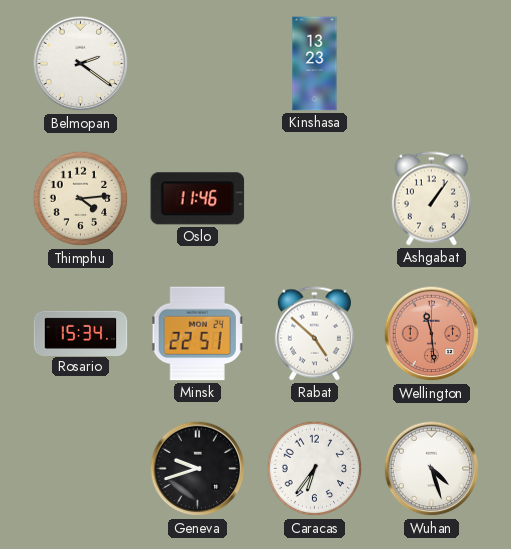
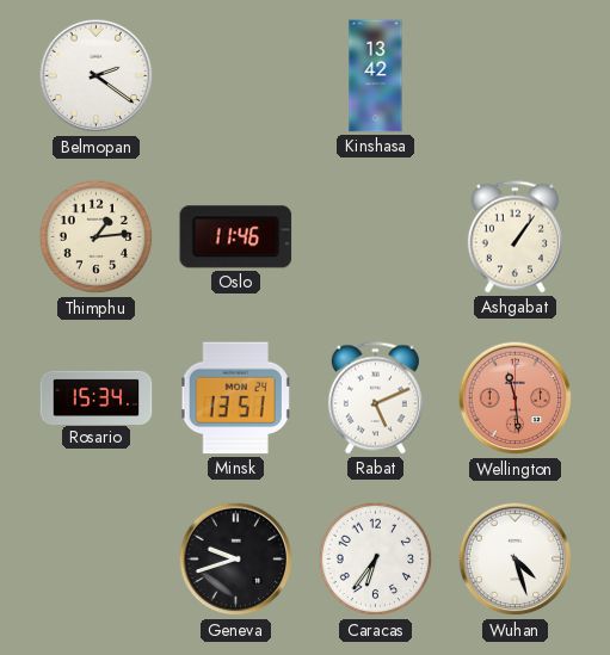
Kinshasa: 13:23 -> 13:42 (376, 76)
Thimphu: 4:14 -> 1:14 (97, 237)
Minsk: 22:51 -> 13:51 (236, 398)
Rabat: 4:52 -> 5:11 (375, 398)
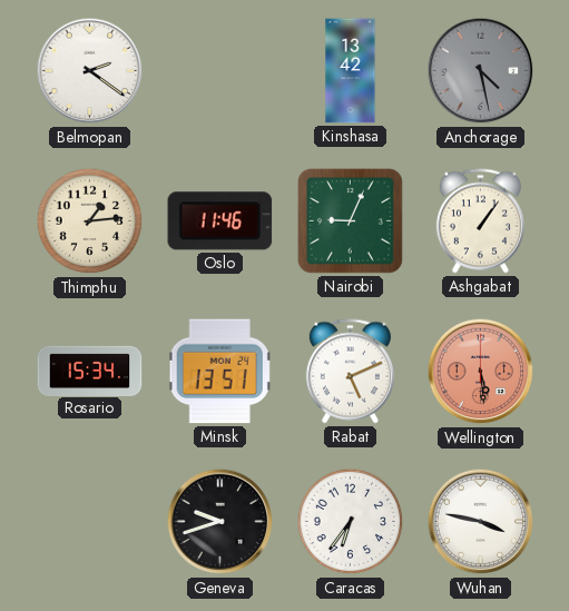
Anchorage: none -> 4:28 (481, 71)
Nairobi: none -> 9:04 (350, 220)
Wellington: 11:29 -> 5:29 (481, 372)
Wuhan: 4:27 -> 3:47 (481, 522)
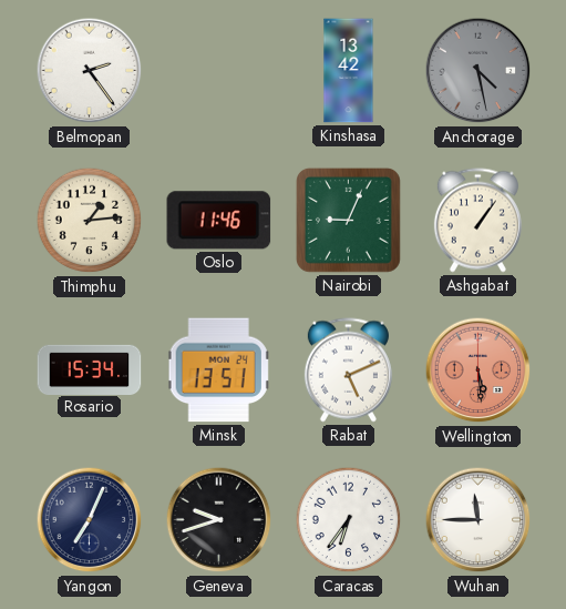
Belmopan: 2:21 -> 2:24 (90, 71)
Yangon: none -> 7:04 (90, 520)
Wuhan: 3:47 -> 11:45 (478, 520)
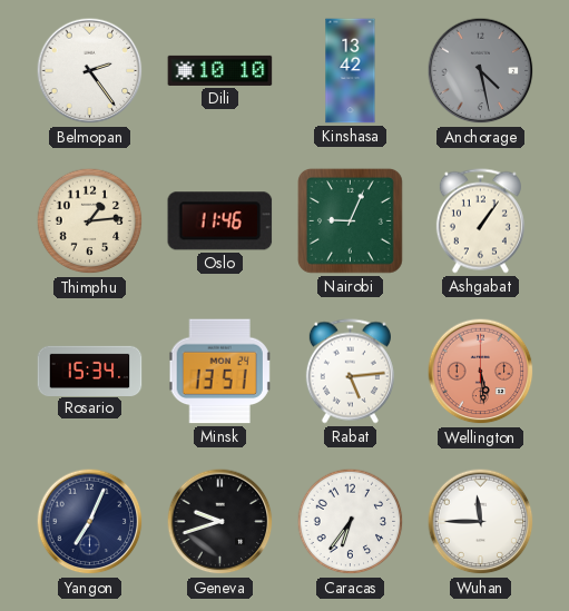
Dili: none -> 10:10 (220, 70)
Rabat: 5:11 -> 5:14 (350, 372)
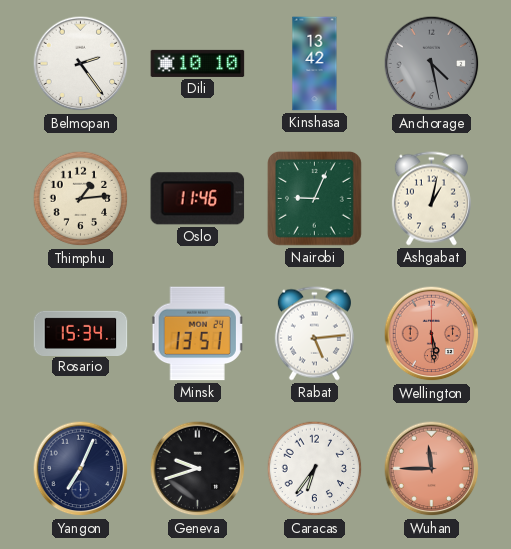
Ashgabat: 1:06 -> 1:02 (431, 199)
Wuhan dial: white -> salmon (432, 469)
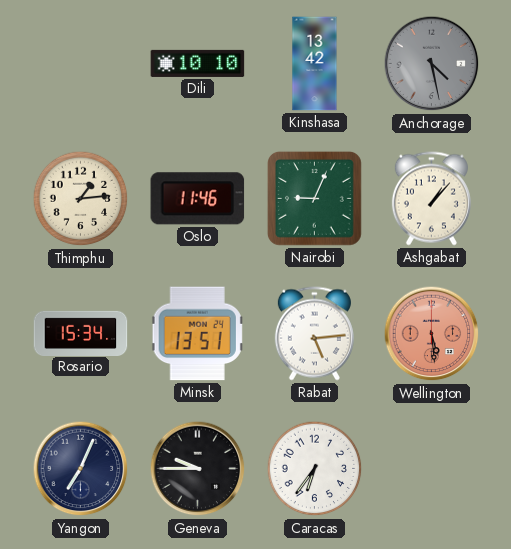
Belmopan: 2:24 -> none (81, 64)
Ashgabat: 1:02 -> 1:07 (431, 199)
Geneva: 9:42 -> 9:45 (198, 469)
Wuhan: 11:45 -> none (432, 469)
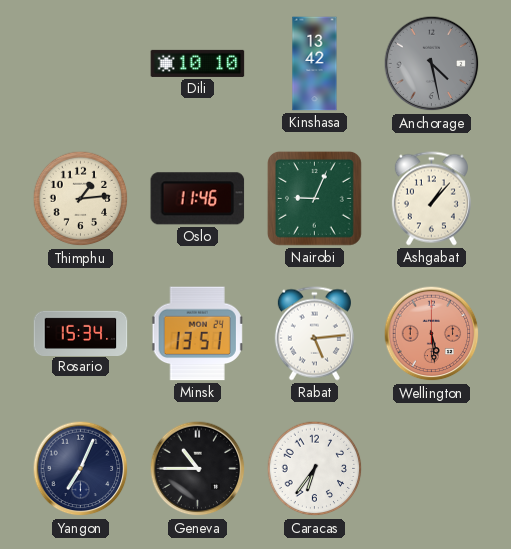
Geneva: 9:45 -> 10:45 (198, 469)
